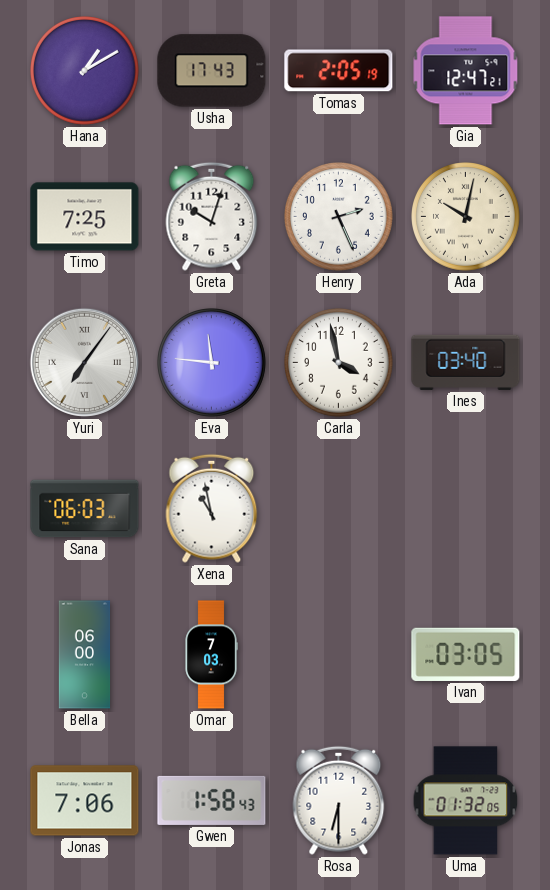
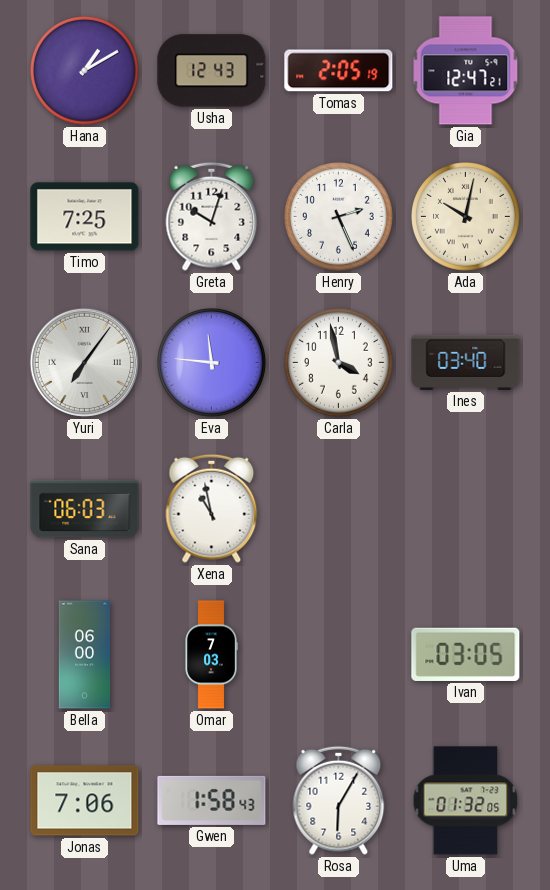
Usha: 17:43 -> 12:43 (212, 71)
Rosa: 6:30 -> 6:05 (339, 800)
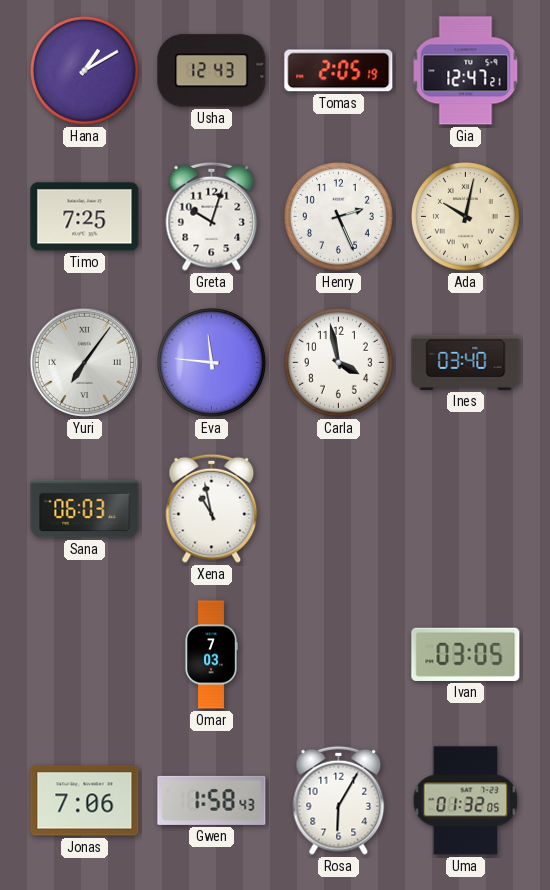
Bella: 06:00 -> none (85, 655)
